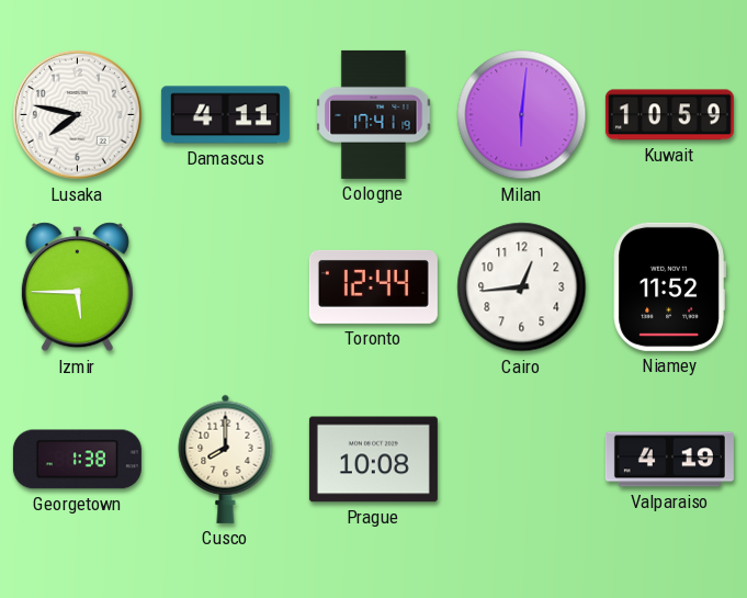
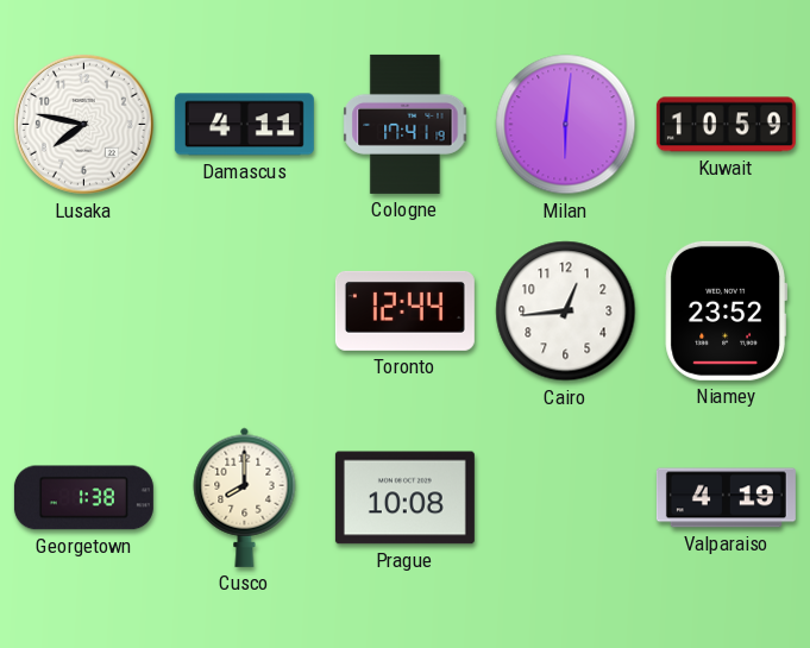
Izmir: 5:45 -> none (77, 287)
Niamey: 11:52 -> 23:52 (726, 310)
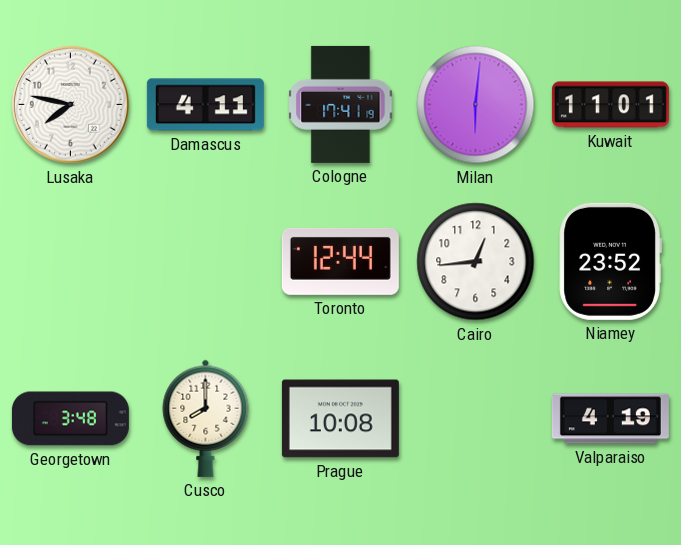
Kuwait: 10:59 -> 11:01 (610, 105)
Georgetown: 1:38 -> 3:48 (70, 419)
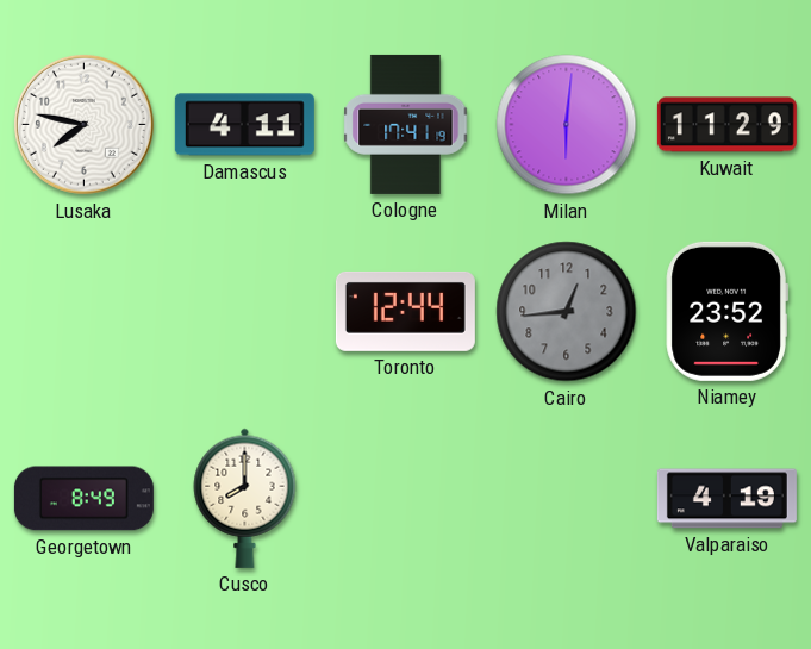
Kuwait: 11:01 -> 11:29 (726, 125)
Cairo dial: white -> grey (567, 312)
Georgetown: 3:48 -> 8:49 (83, 499)
Prague: 10:08 -> none (340, 419)
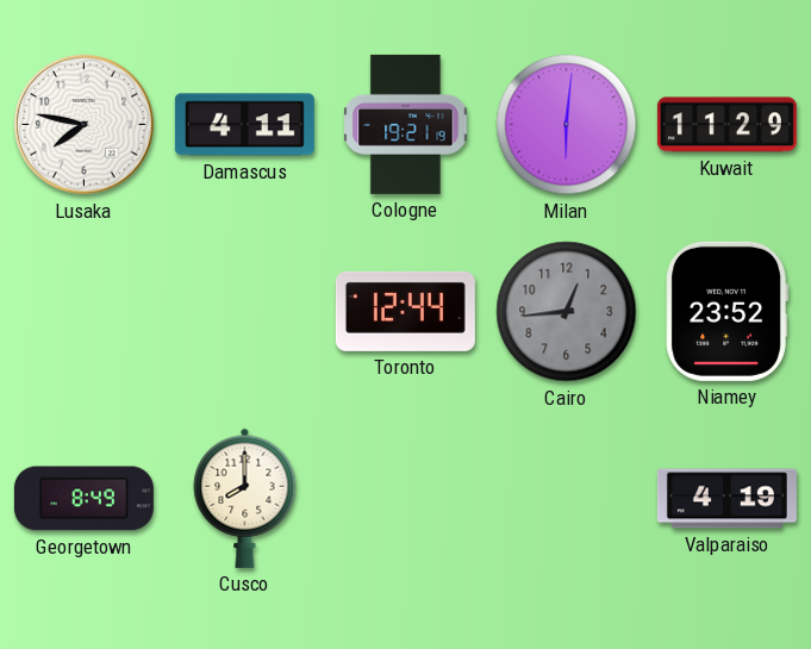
Cologne: 17:41 -> 19:21 (406, 124)
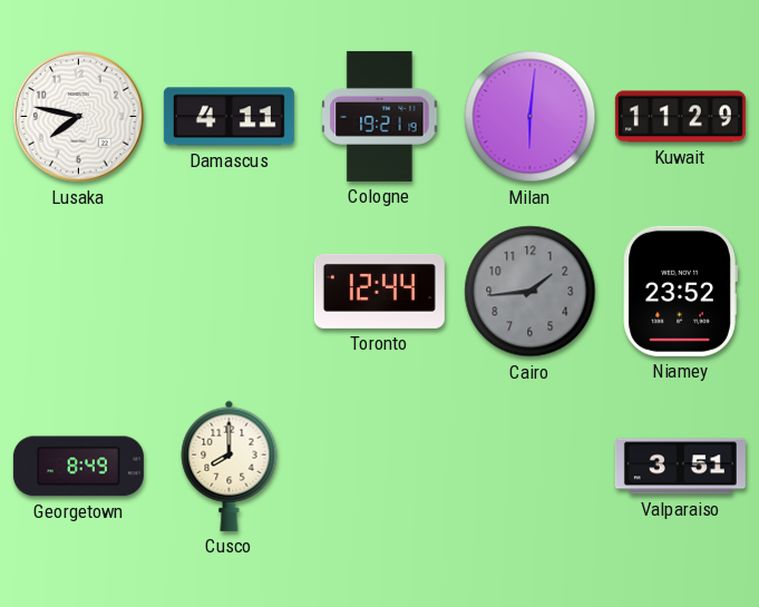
Cairo: 12:44 -> 1:44 (531, 292)
Valparaiso: 4:19 -> 3:51 (680, 467)
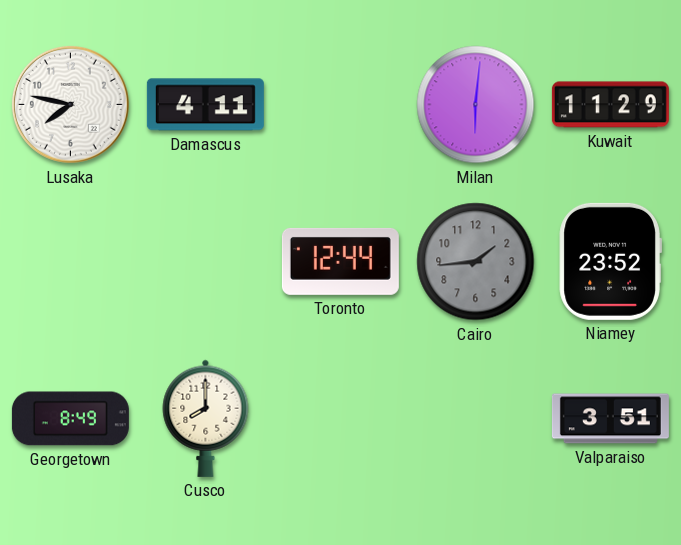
Cologne: 19:21 -> none (380, 116)
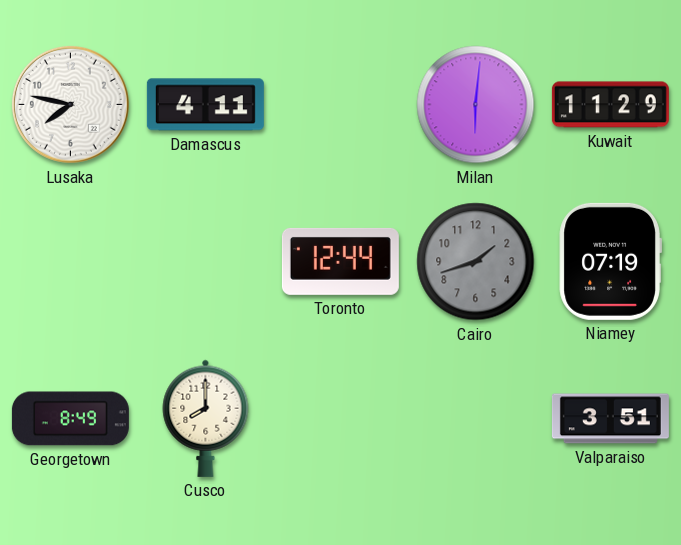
Cairo: 1:44 -> 1:42 (476, 262)
Niamey: 23:52 -> 07:19 (610, 261)
